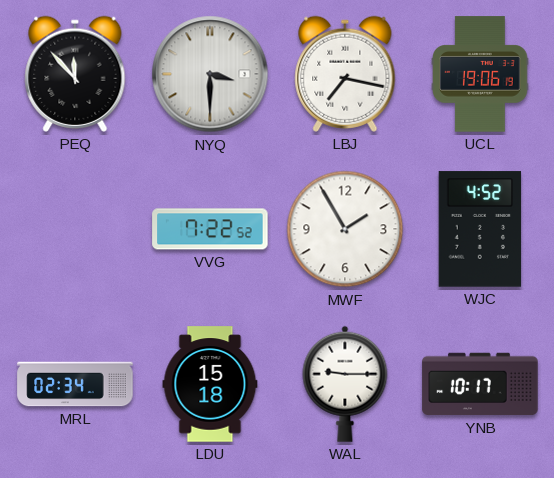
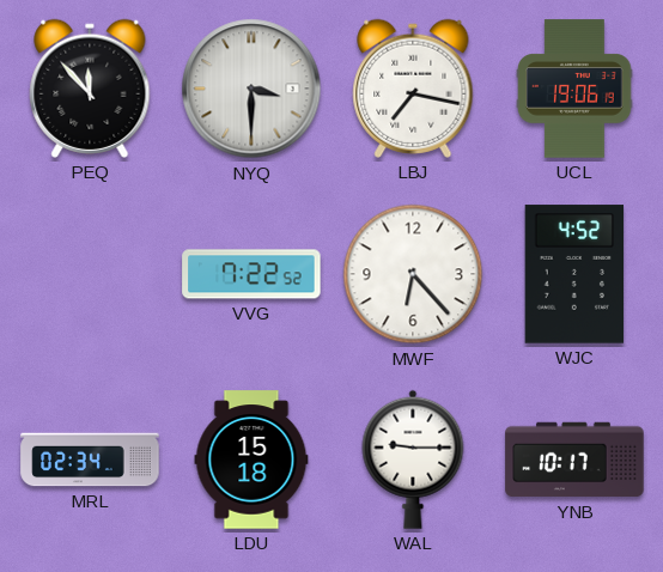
MWF: 1:55 -> 6:23 (413, 274)
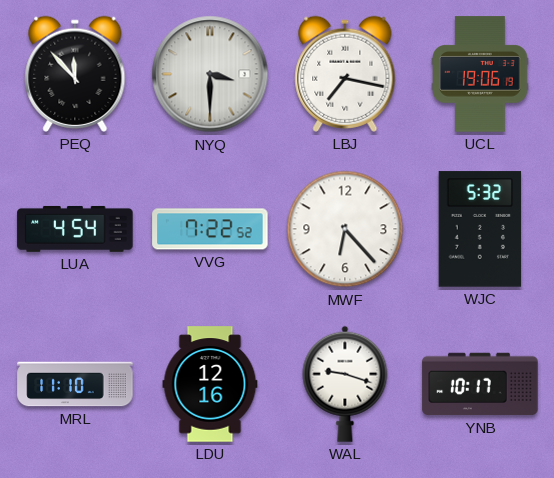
LUA: none -> 4:54 (75, 229)
WJC: 4:52 -> 5:32 (480, 229)
MRL: 02:34 -> 11:10 (75, 384)
LDU: 15:18 -> 12:16 (210, 384)
WAL: 9:15 -> 9:18 (345, 384)
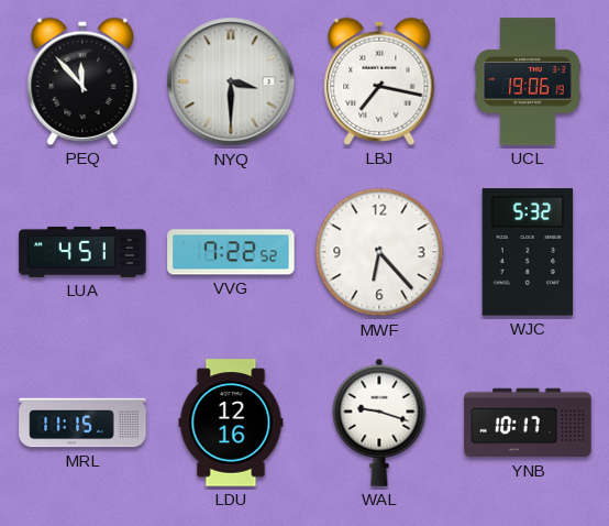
LUA: 4:54 -> 4:51 (82, 252)
MRL: 11:10 -> 11:15 (82, 423)
